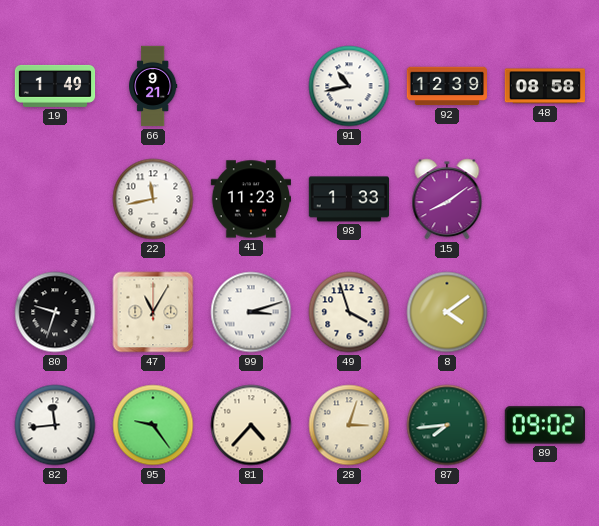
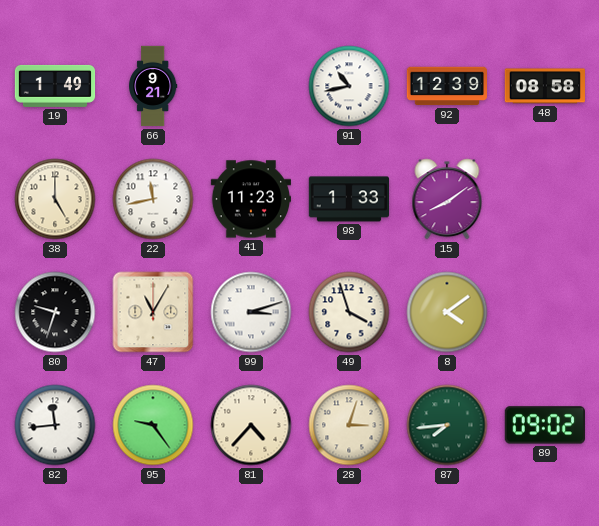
38: none -> 5:00 (55, 199)
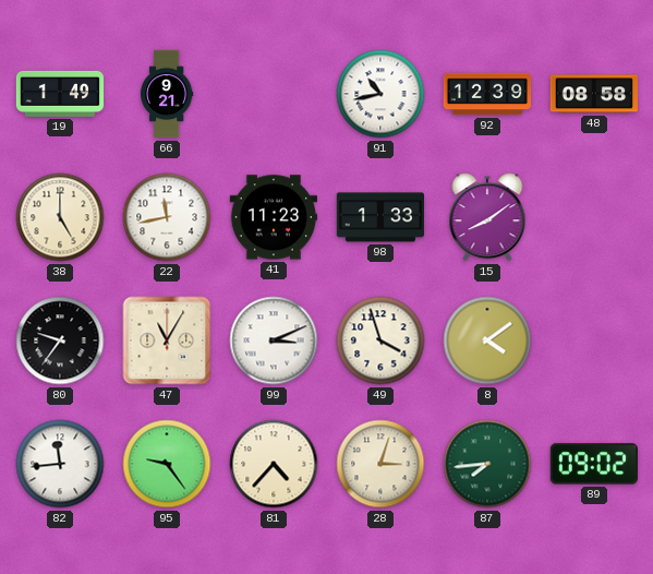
80: 9:33 -> 9:36 (60, 340)
99: 3:12 -> 3:11 (274, 340)
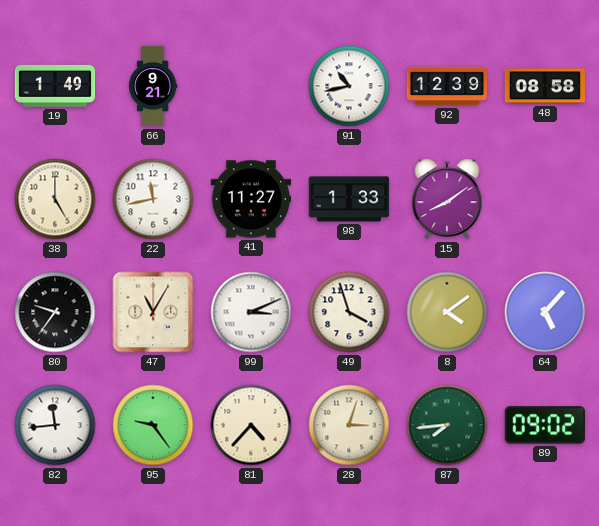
41: 11:23 -> 11:27 (250, 199)
64: none -> 5:07 (545, 312)
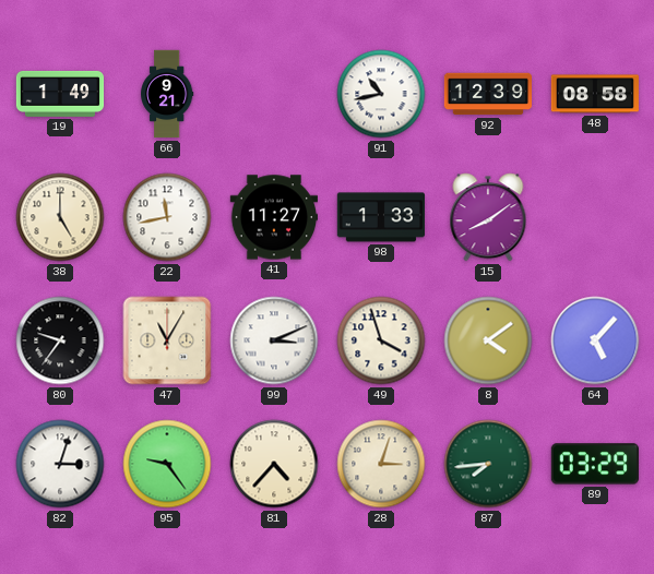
82: 11:44 -> 3:03 (60, 464)
89: 09:02 -> 03:29 (595, 464)
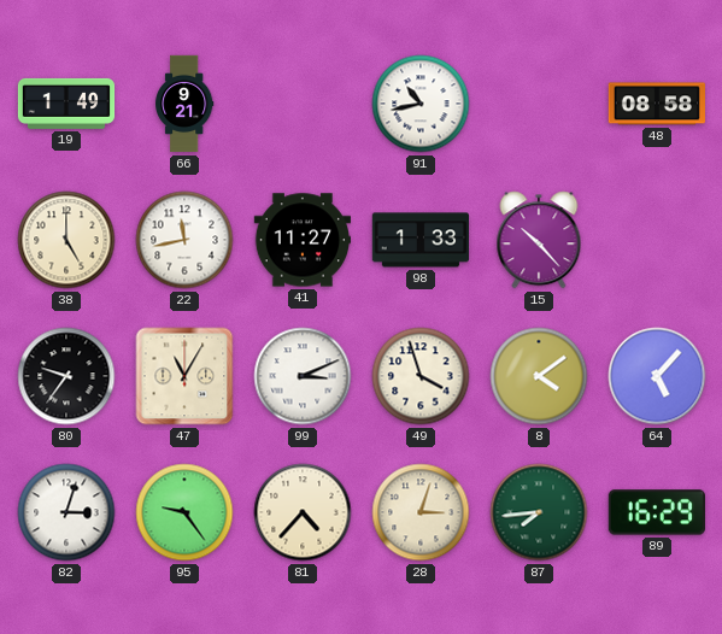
92: 12:39 -> none (487, 94)
15: 8:09 -> 10:23 (539, 240)
89: 03:29 -> 16:29 (657, 512)
